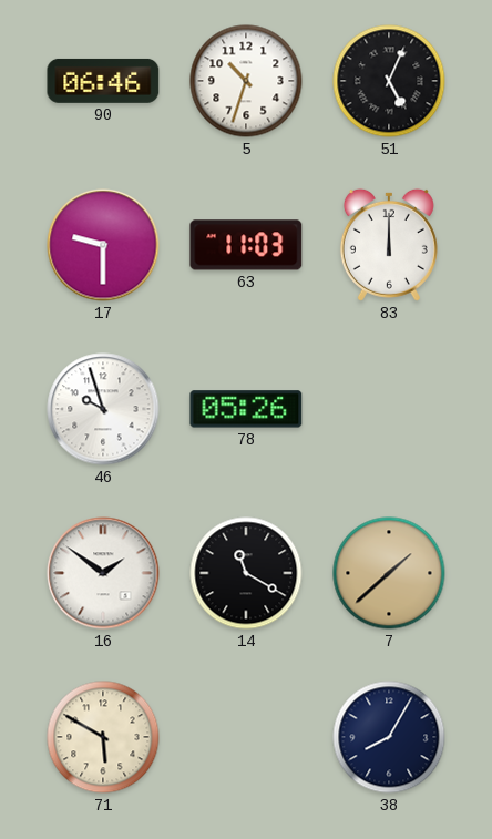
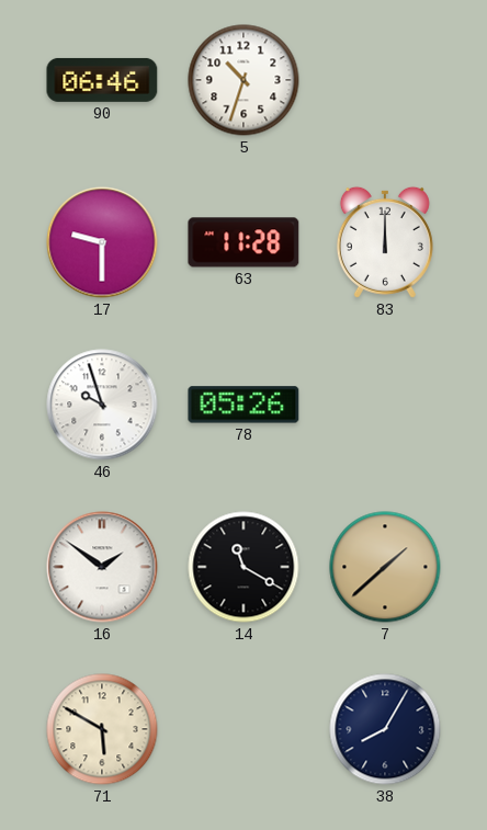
51: 5:04 -> none (389, 81)
63: 11:03 -> 11:28 (243, 242)
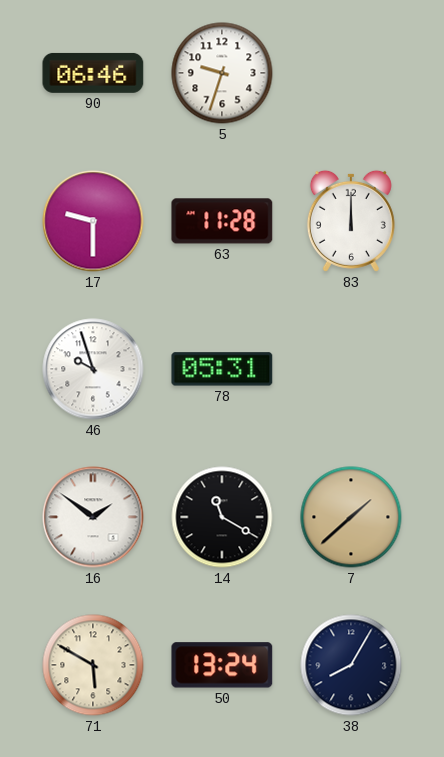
5: 10:33 -> 9:33 (222, 73)
78: 05:26 -> 05:31 (222, 369)
50: none -> 13:24 (222, 665)
